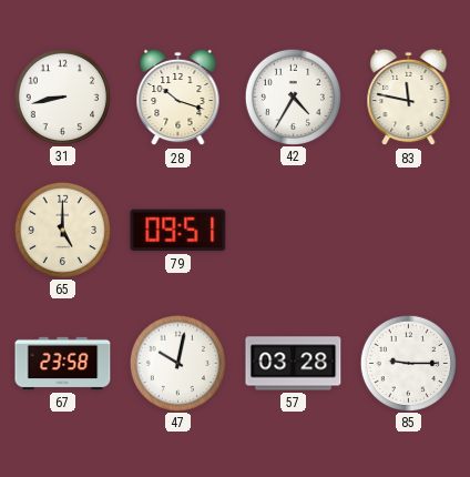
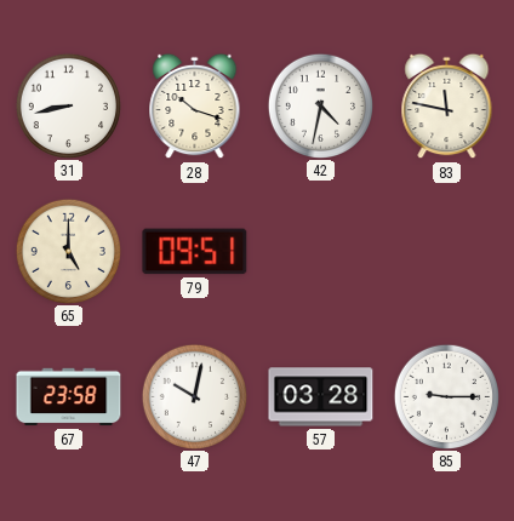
42: 4:35 -> 4:32 (320, 105)
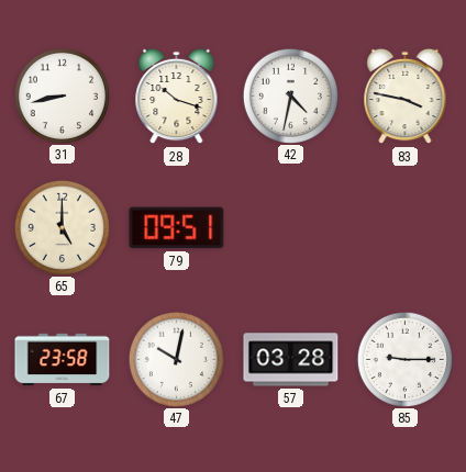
83: 11:47 -> 3:47 (406, 97)
